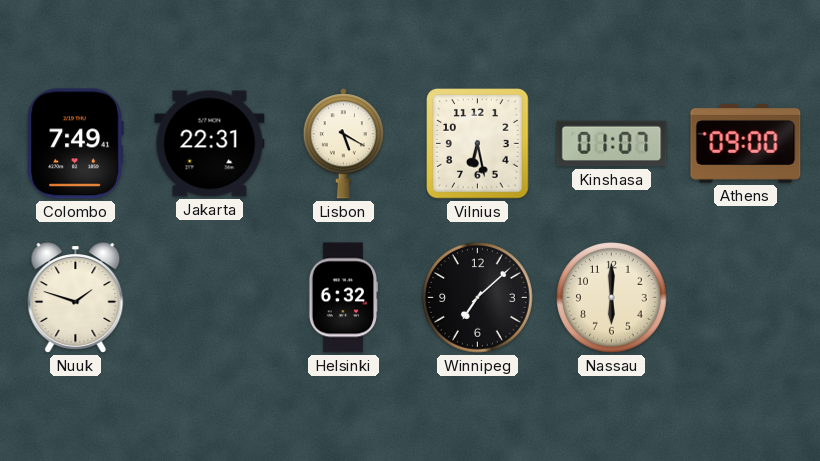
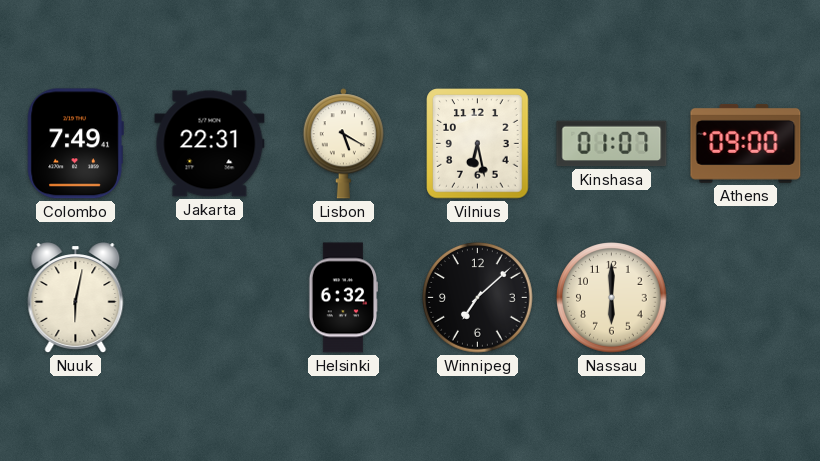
Nuuk: 1:48 -> 6:02 (76, 298)
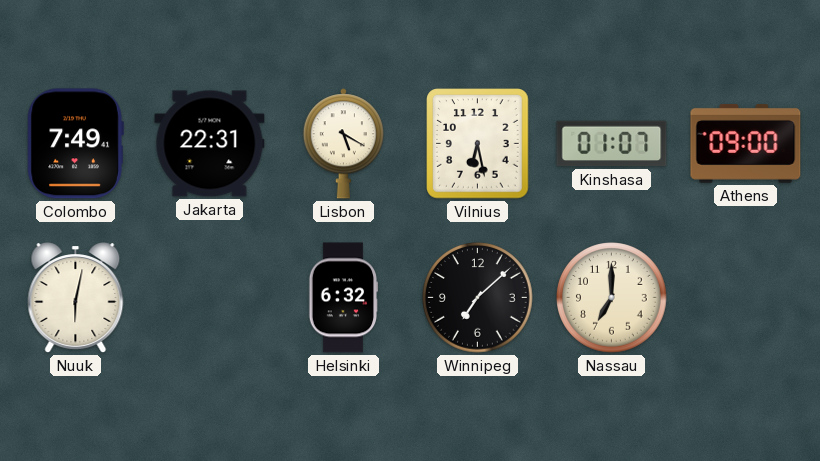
Nassau: 6:00 -> 7:00 (612, 298)
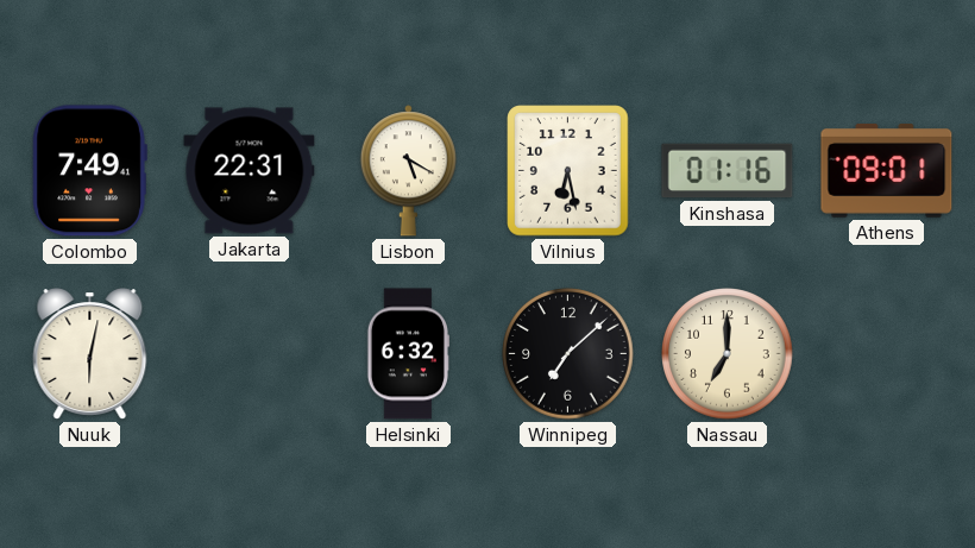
Kinshasa: 01:07 -> 01:16 (728, 171)
Athens: 09:00 -> 09:01 (887, 171)
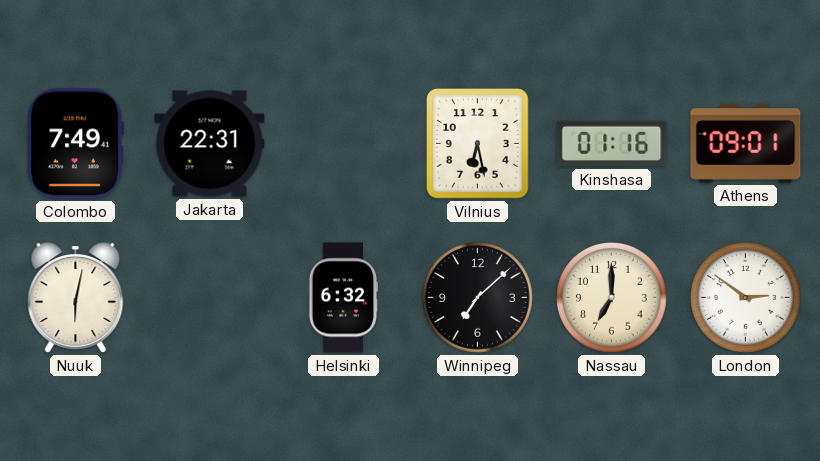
Lisbon: 5:20 -> none (408, 171)
London: none -> 2:51 (746, 298)
